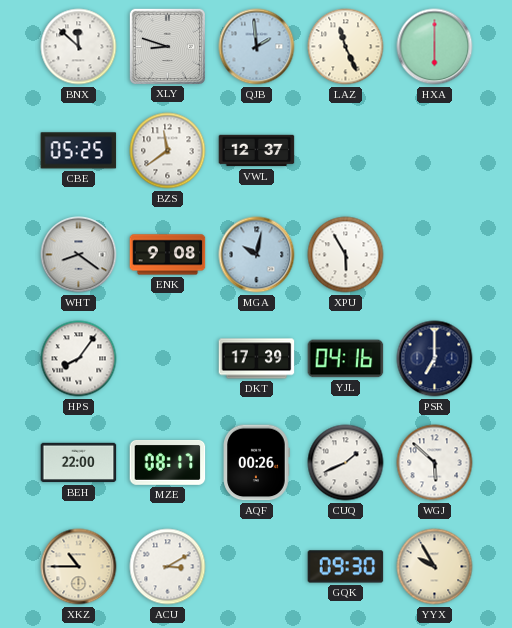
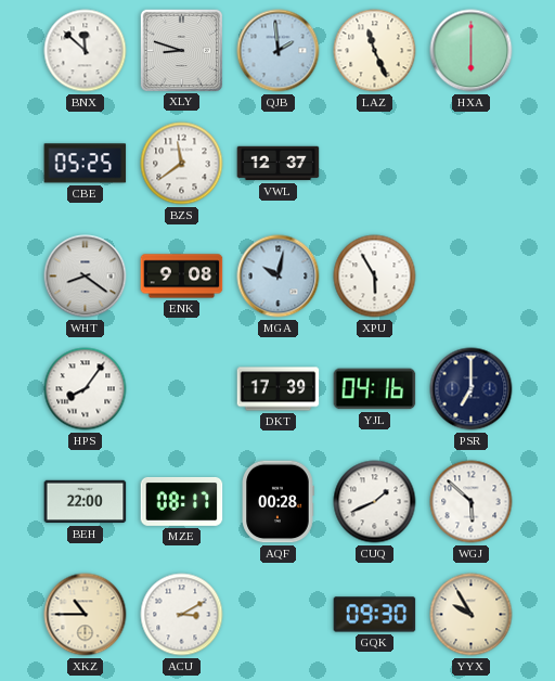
AQF: 00:26 -> 00:28 (277, 502)
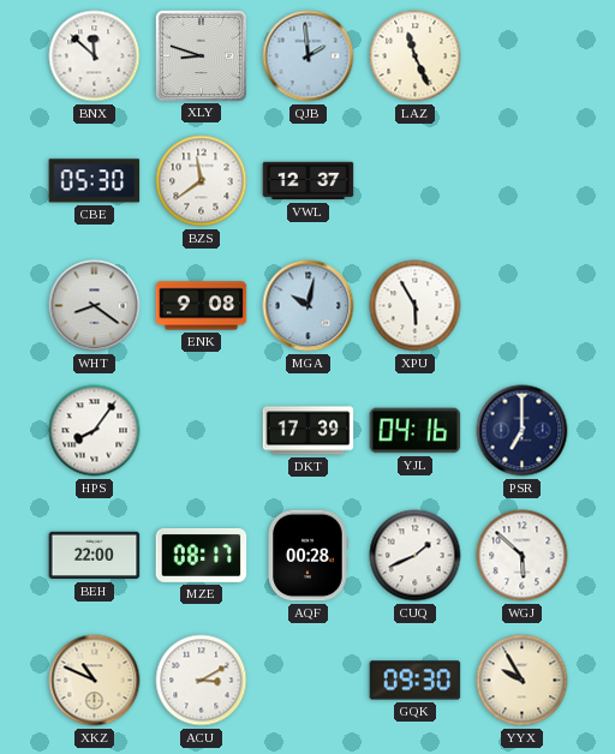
HXA: 6:00 -> none (472, 51)
CBE: 05:25 -> 05:30 (95, 181)
XKZ: 10:45 -> 10:49 (95, 681)
